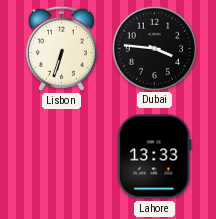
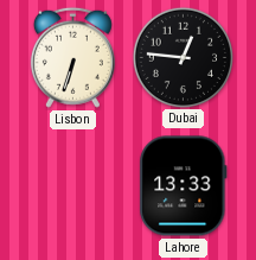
Dubai: 3:46 -> 12:46 (183, 57)
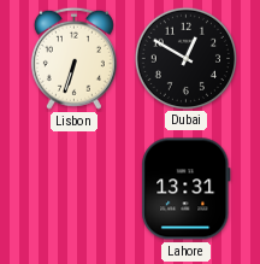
Dubai: 12:46 -> 12:50 (185, 58)
Lahore: 13:33 -> 13:31 (187, 189)
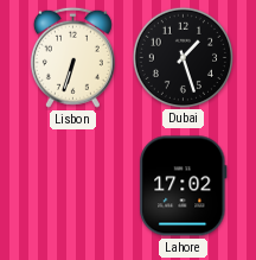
Dubai: 12:50 -> 1:27 (183, 57)
Lahore: 13:31 -> 17:02 (184, 186)
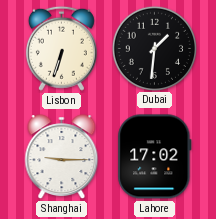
Dubai: 1:27 -> 1:31 (154, 48)
Shanghai: none -> 9:15 (62, 157)
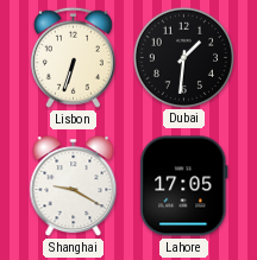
Shanghai: 9:15 -> 9:20 (74, 186)
Lahore: 17:02 -> 17:05 (184, 186)
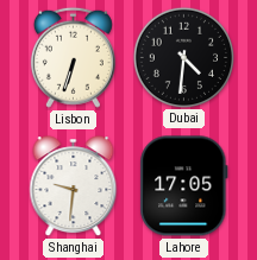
Dubai: 1:31 -> 4:31 (183, 57)
Shanghai: 9:20 -> 9:31 (74, 186)
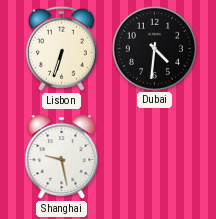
Shanghai: 9:31 -> 9:28 (62, 157)
Lahore: 17:05 -> none (184, 186)
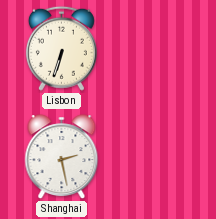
Dubai: 4:31 -> none (154, 48)
Shanghai: 9:28 -> 2:28 (62, 157)
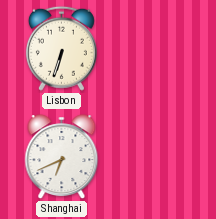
Shanghai: 2:28 -> 6:41 (62, 157)
